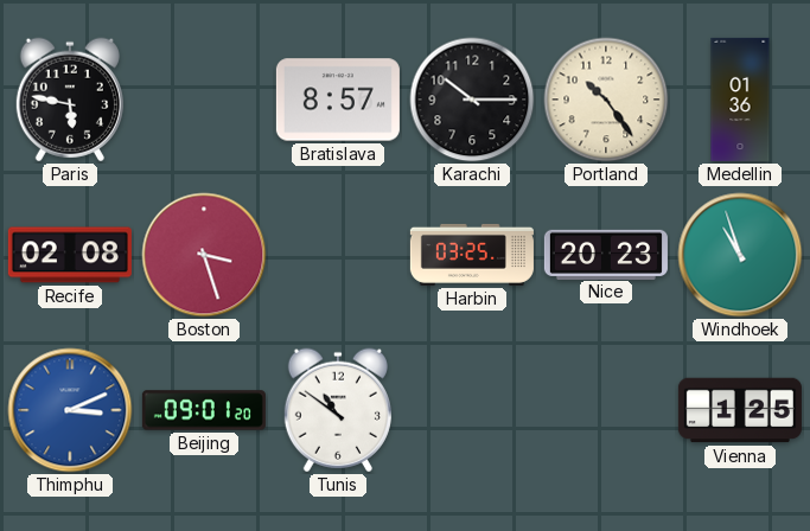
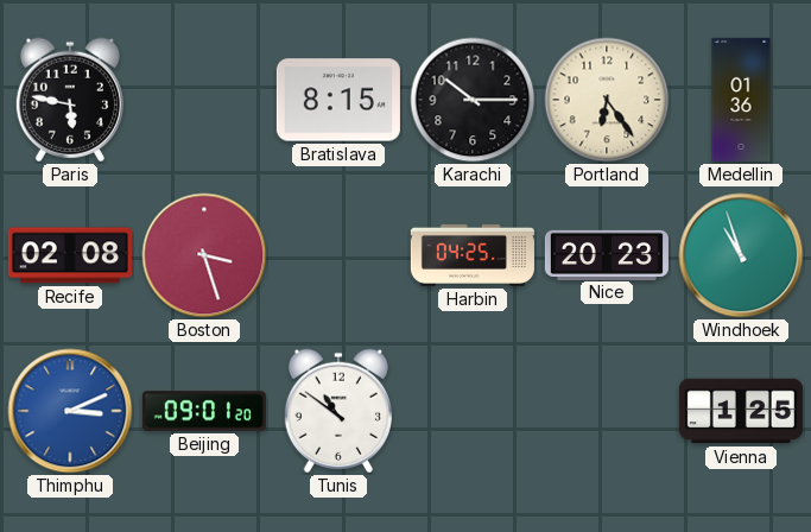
Bratislava: 8:57 -> 8:15 (338, 100)
Portland: 10:24 -> 6:24 (607, 100)
Harbin: 03:25 -> 04:25 (473, 255)
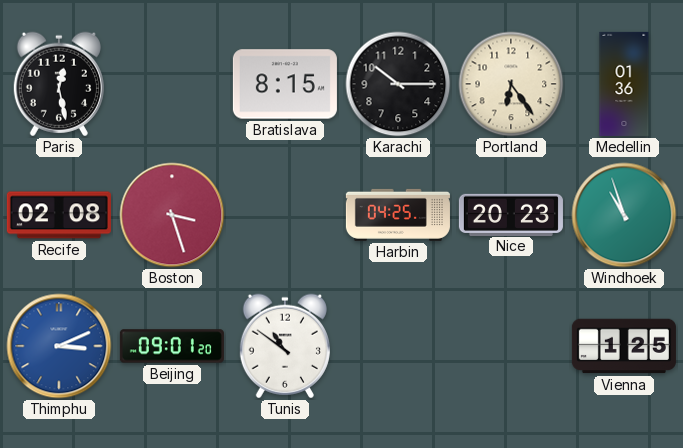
Paris: 5:47 -> 12:28 (59, 84)
